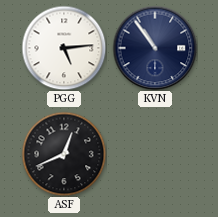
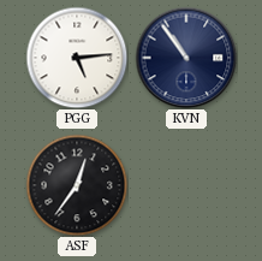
ASF: 12:41 -> 12:36 (77, 185)
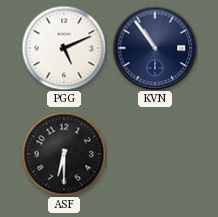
PGG: 5:14 -> 5:11 (64, 48)
ASF: 12:36 -> 6:30 (64, 154)
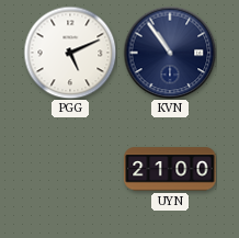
ASF: 6:30 -> none (64, 154)
UYN: none -> 21:00 (170, 169)
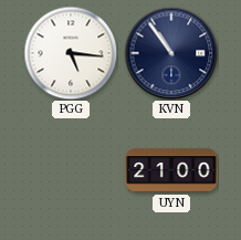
PGG: 5:11 -> 5:16 (71, 53)
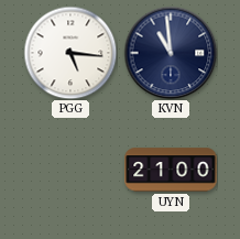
KVN: 10:54 -> 10:59 (171, 53)
